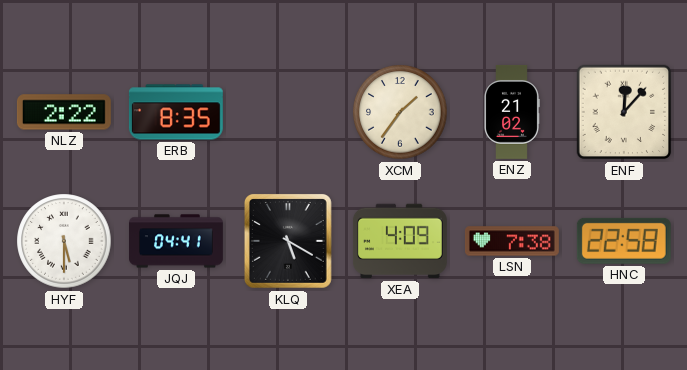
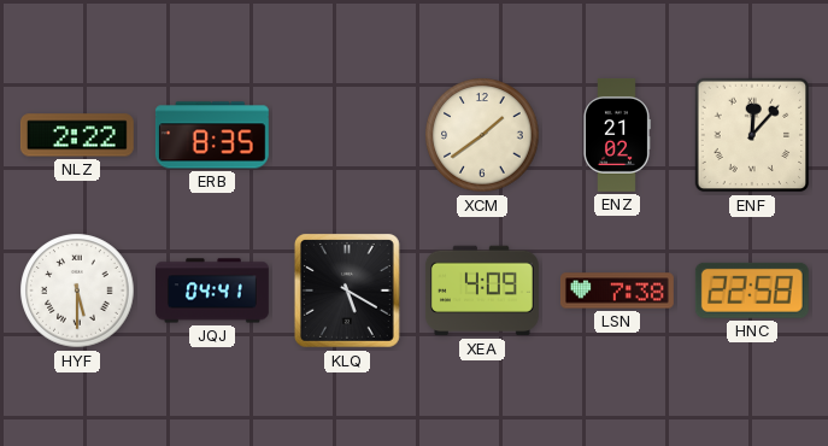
XCM: 1:36 -> 1:39 (482, 135)
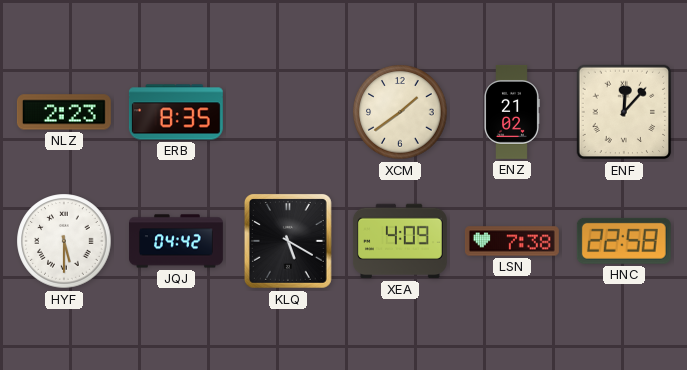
NLZ: 2:22 -> 2:23 (64, 112)
JQJ: 04:41 -> 04:42 (177, 241)
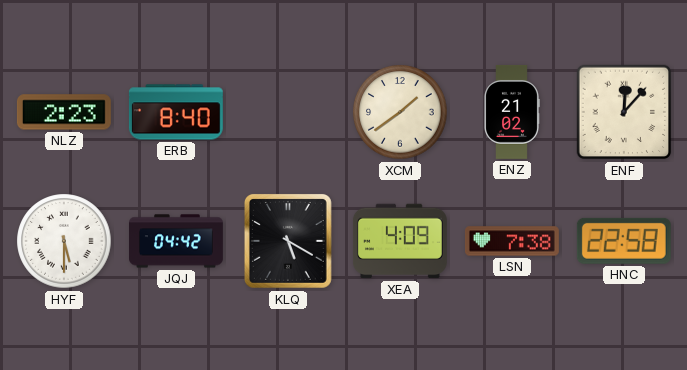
ERB: 8:35 -> 8:40 (176, 112)
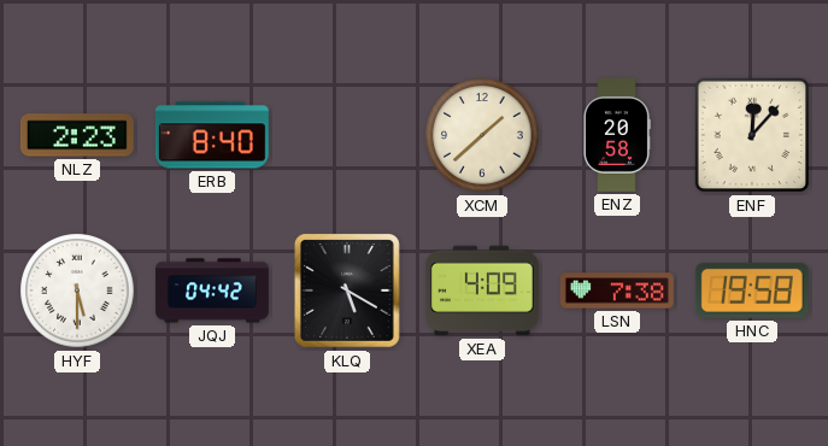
XCM: 1:39 -> 1:38 (482, 135)
ENZ: 21:02 -> 20:58 (617, 135)
HNC: 22:58 -> 19:58 (752, 291)
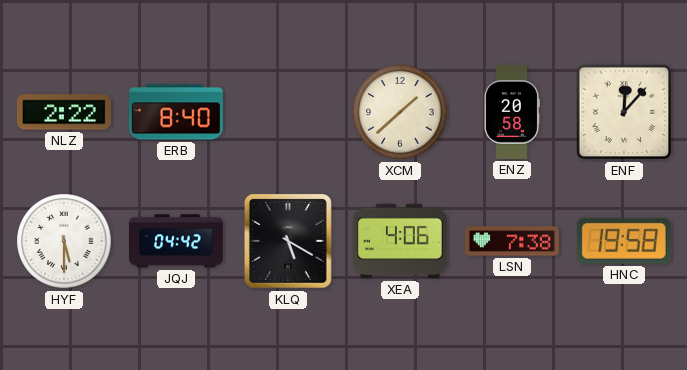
NLZ: 2:23 -> 2:22 (64, 112)
XEA: 4:09 -> 4:06 (400, 241)
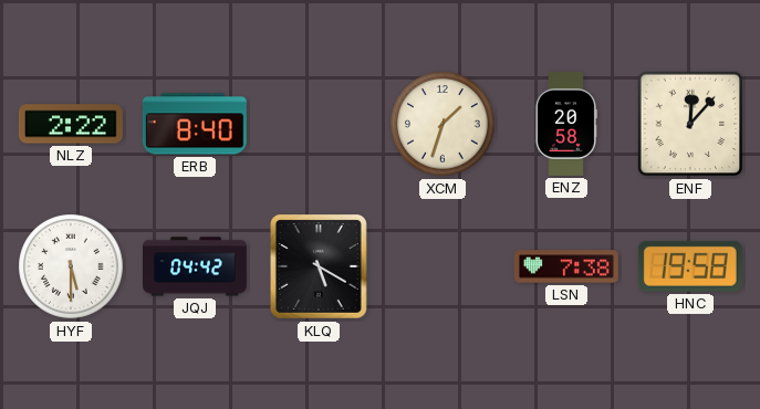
XCM: 1:38 -> 1:33 (443, 124)
XEA: 4:06 -> none (400, 241)
